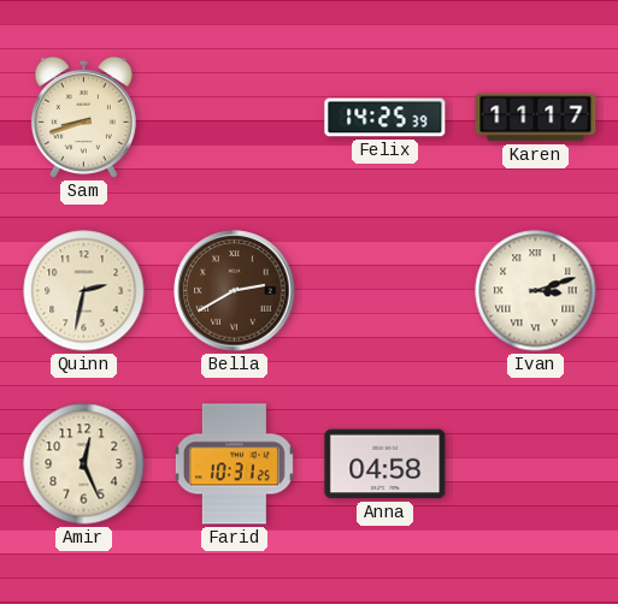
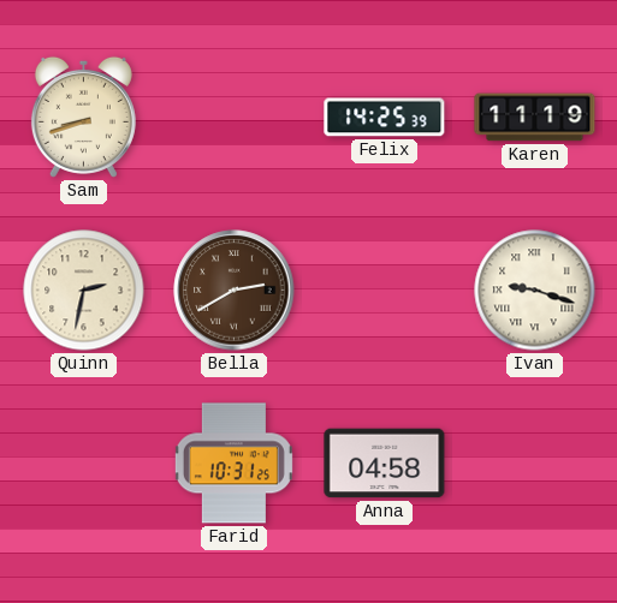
Karen: 11:17 -> 11:19 (535, 118)
Ivan: 3:12 -> 9:18 (535, 291)
Amir: 12:26 -> none (84, 464)
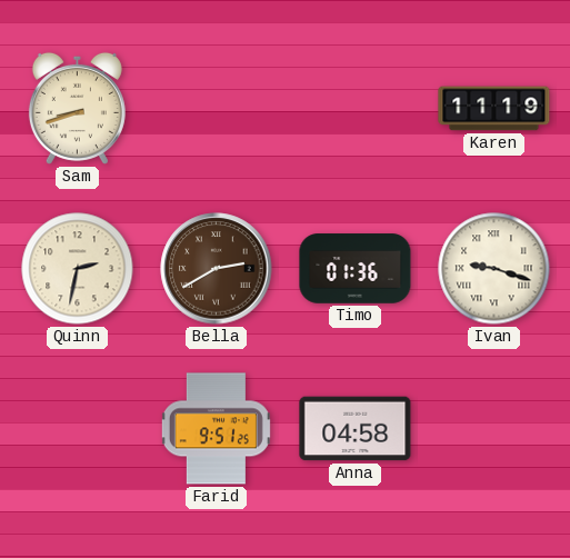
Felix: 14:25 -> none (385, 118)
Timo: none -> 01:36 (356, 269)
Farid: 10:31 -> 9:51 (216, 429)
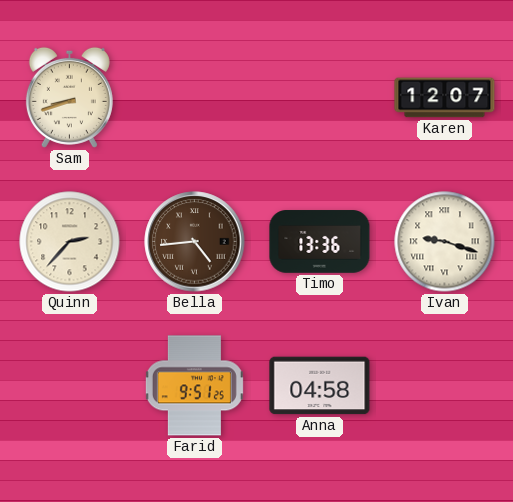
Karen: 11:19 -> 12:07 (445, 98)
Quinn: 2:32 -> 2:37 (70, 242)
Bella: 2:40 -> 4:44 (195, 242)
Timo: 01:36 -> 13:36 (320, 242)
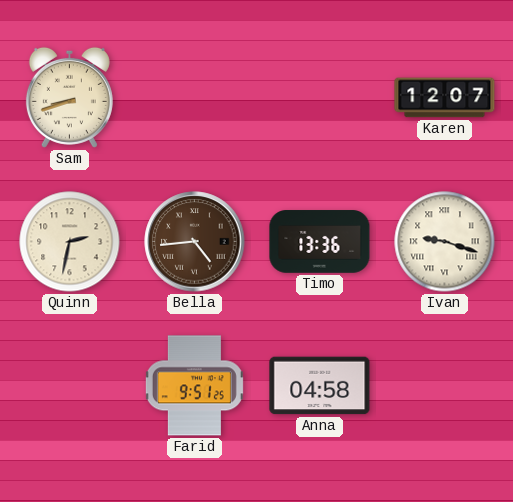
Quinn: 2:37 -> 2:32 (70, 242)
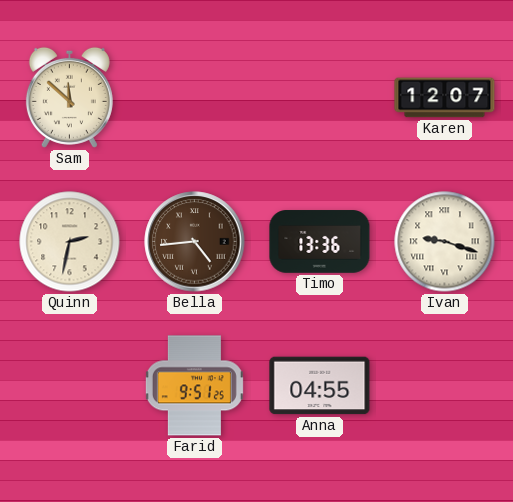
Sam: 8:42 -> 11:52 (69, 97)
Anna: 04:58 -> 04:55 (320, 386)
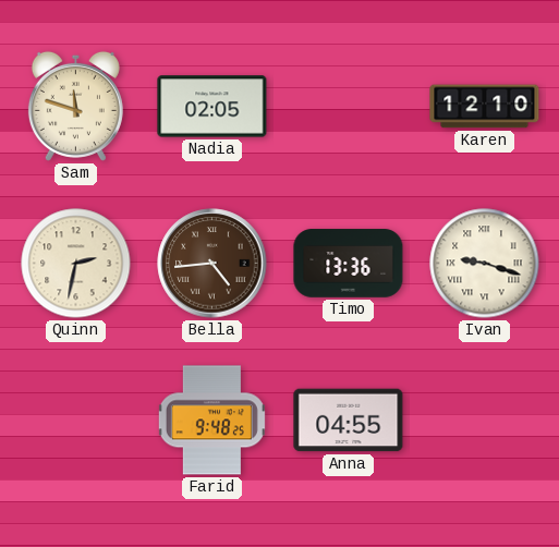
Sam: 11:52 -> 11:48 (75, 106)
Nadia: none -> 02:05 (212, 107)
Karen: 12:07 -> 12:10 (485, 107)
Farid: 9:51 -> 9:48 (211, 421)
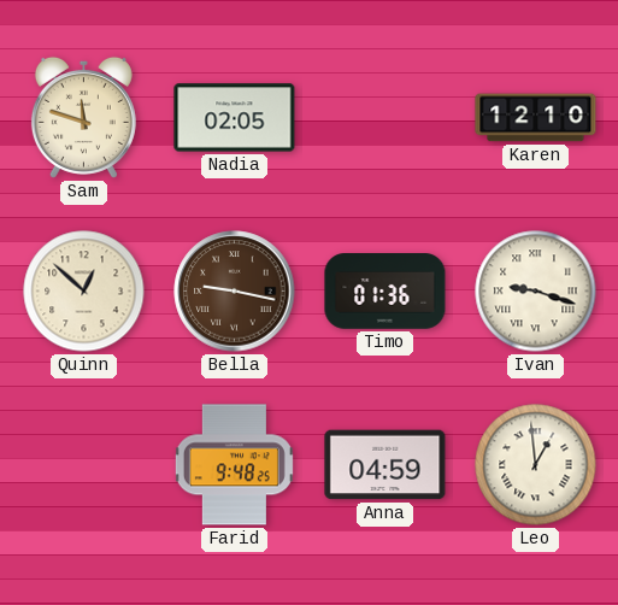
Quinn: 2:32 -> 12:52 (84, 292)
Bella: 4:44 -> 9:17 (235, 292)
Timo: 13:36 -> 01:36 (385, 292)
Anna: 04:55 -> 04:59 (385, 465)
Leo: none -> 12:59 (536, 465)
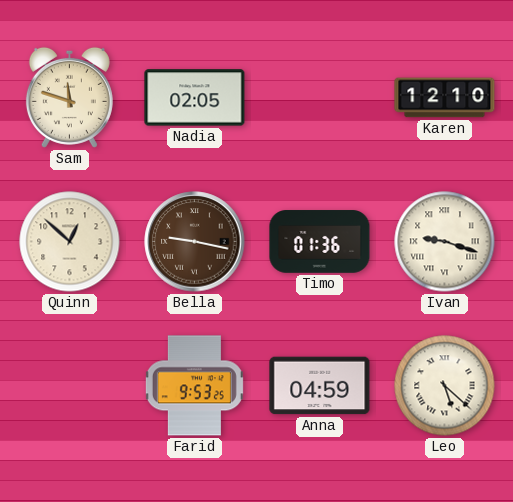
Farid: 9:48 -> 9:53 (194, 386)
Leo: 12:59 -> 5:22 (445, 386)
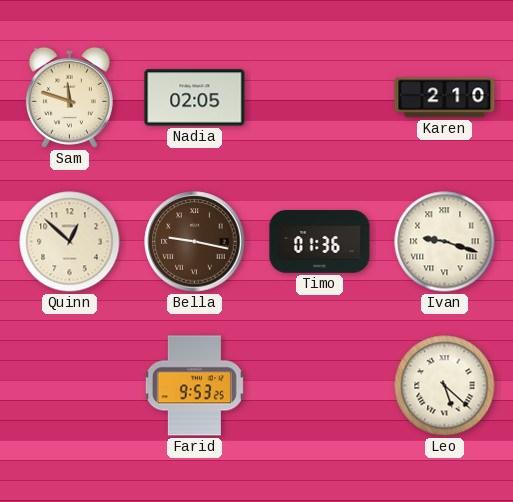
Karen: 12:10 -> 2:10 (445, 98)
Anna: 04:59 -> none (320, 386)
